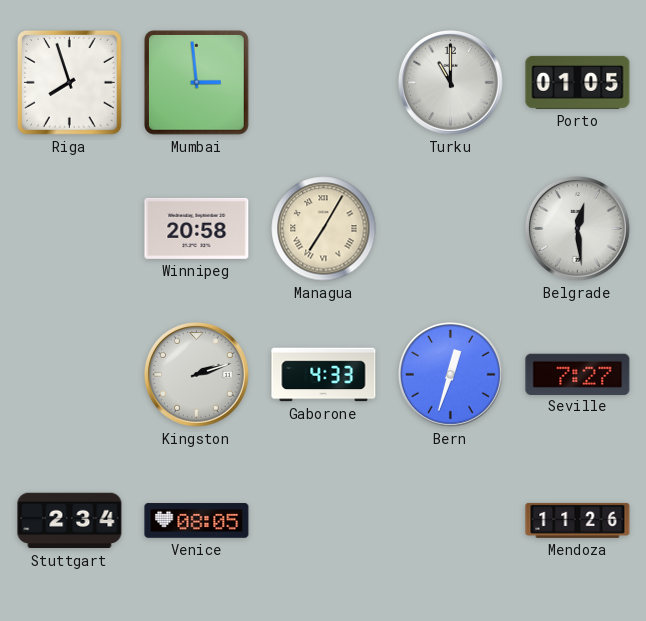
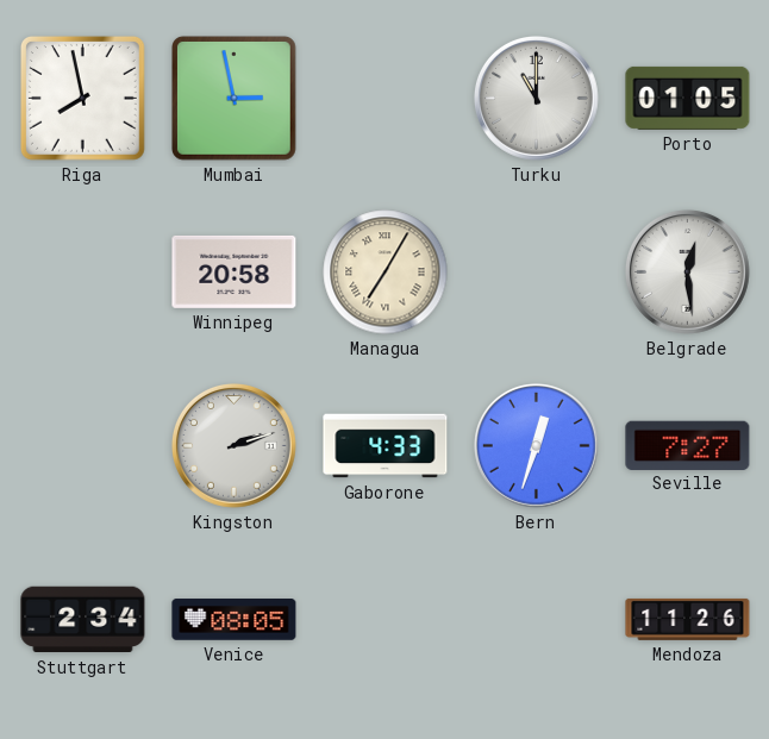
Riga: 7:57 -> 7:58 (83, 99)
Mumbai: 2:59 -> 2:58 (235, 99)
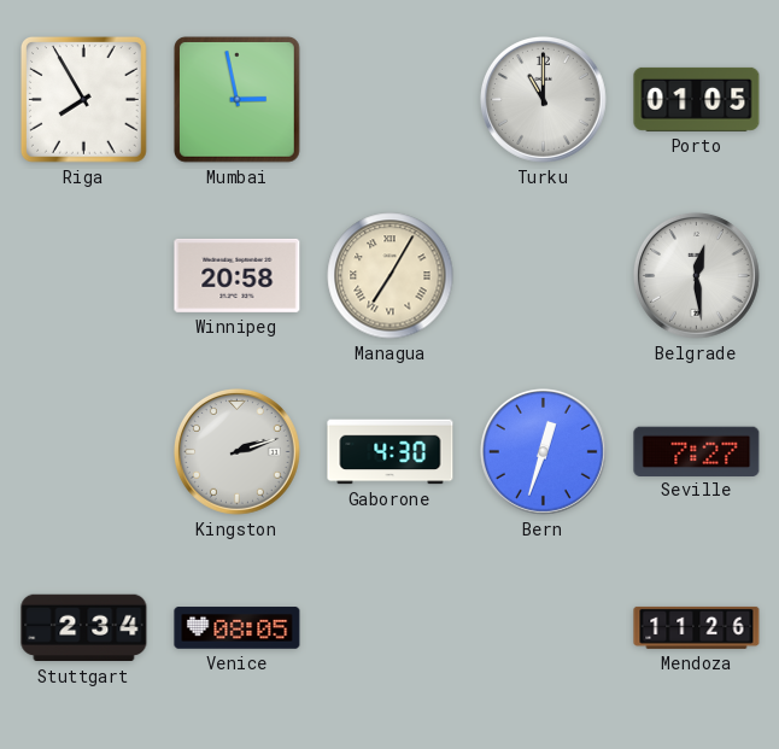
Riga: 7:58 -> 7:55 (84, 100)
Gaborone: 4:33 -> 4:30 (391, 452)
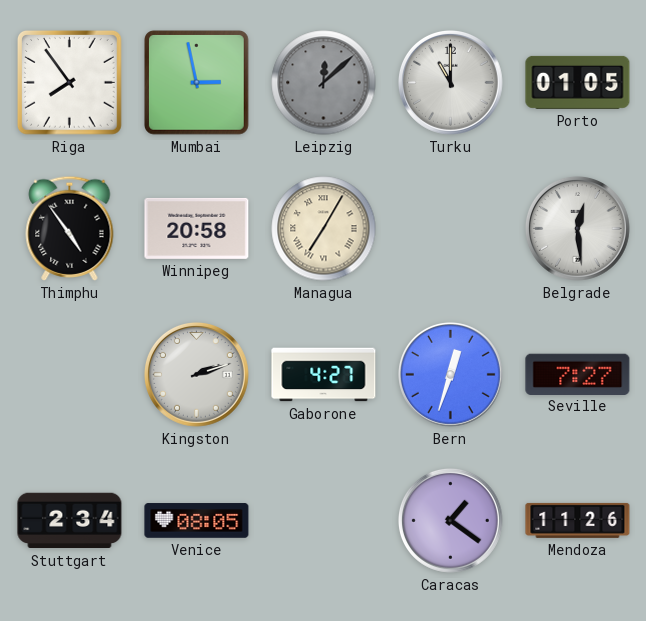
Riga: 7:55 -> 7:54 (70, 83)
Leipzig: none -> 12:08 (324, 83)
Thimphu: none -> 4:54 (70, 228)
Gaborone: 4:30 -> 4:27 (324, 375)
Caracas: none -> 1:21 (450, 520)
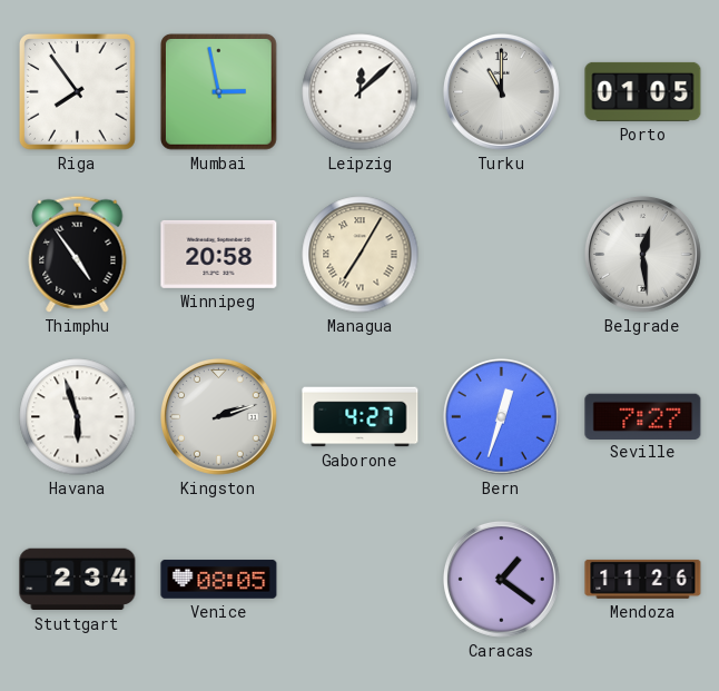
Leipzig dial: grey -> white (361, 92)
Havana: none -> 5:57 (78, 417)
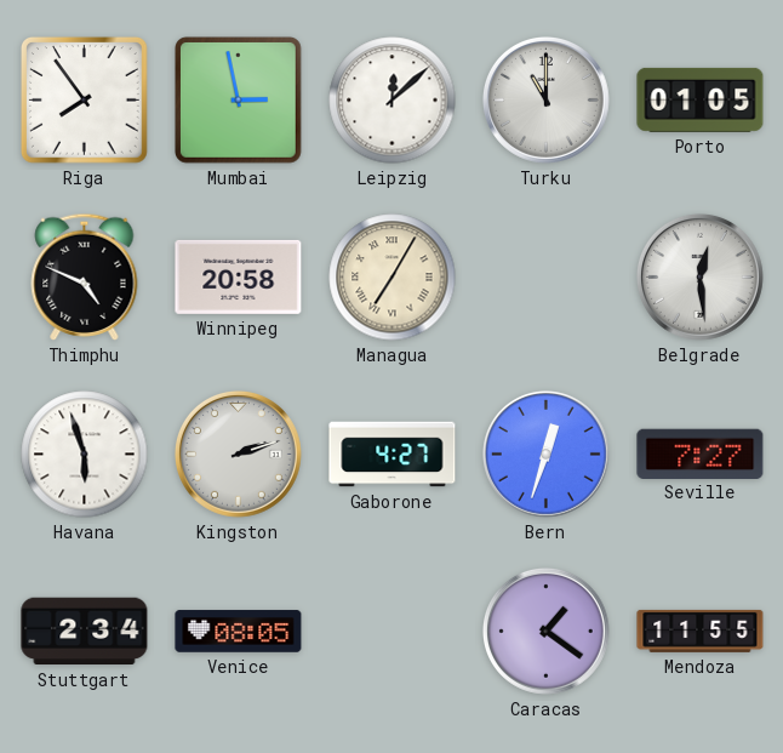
Thimphu: 4:54 -> 4:49 (85, 276)
Mendoza: 11:26 -> 11:55 (701, 631)
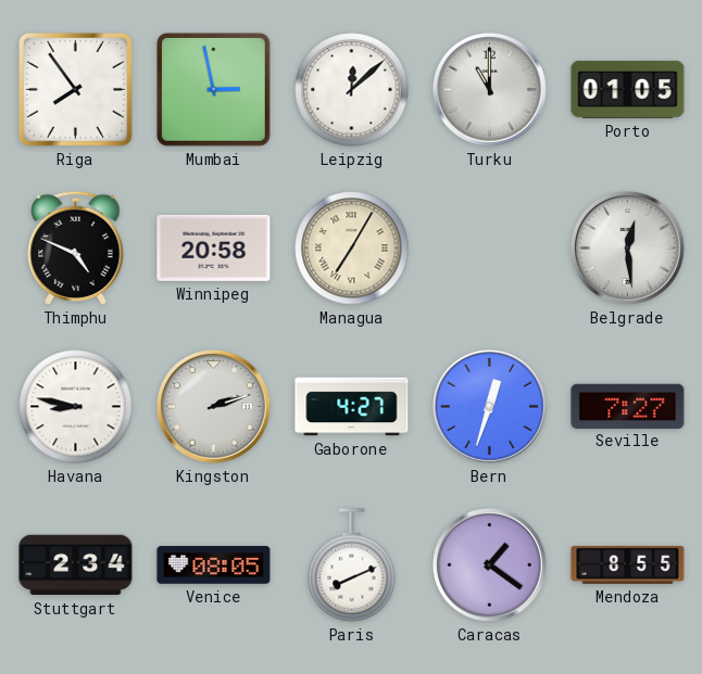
Havana: 5:57 -> 8:47 (76, 407)
Paris: none -> 8:11 (352, 565)
Mendoza: 11:55 -> 8:55 (628, 564)
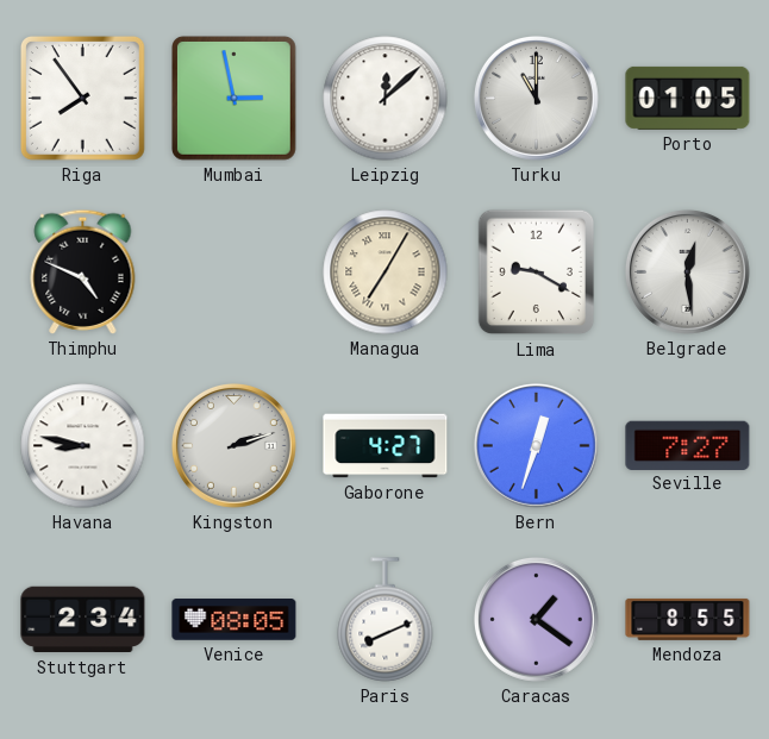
Winnipeg: 20:58 -> none (214, 247)
Lima: none -> 9:20 (537, 273)
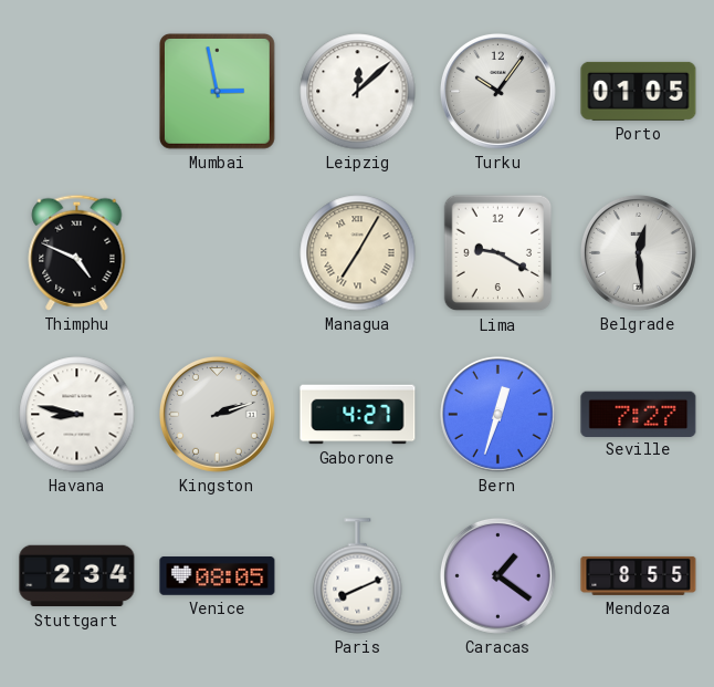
Riga: 7:54 -> none (83, 99)
Turku: 11:00 -> 10:06 (497, 91)
